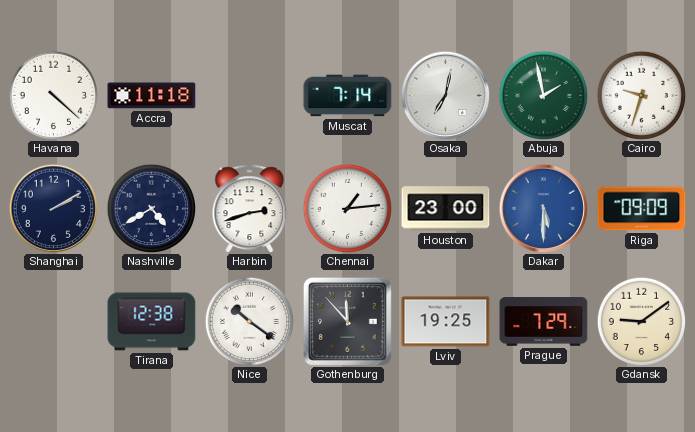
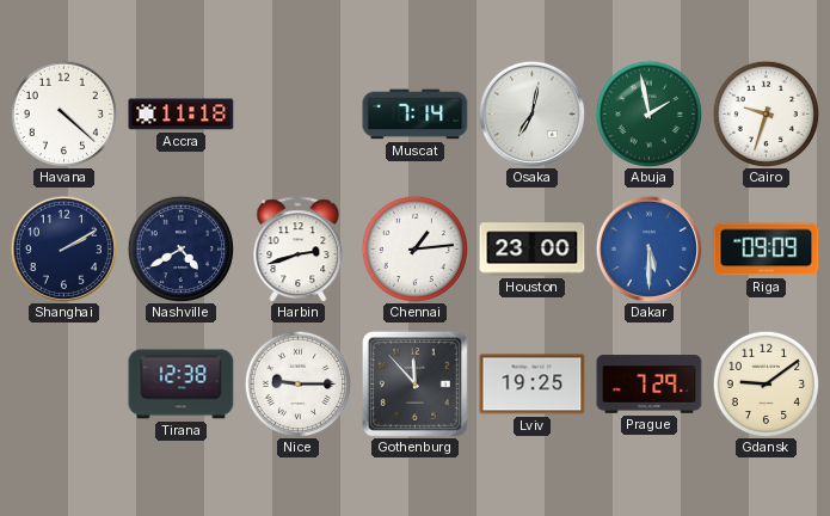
Nice: 10:21 -> 9:15 (297, 383)
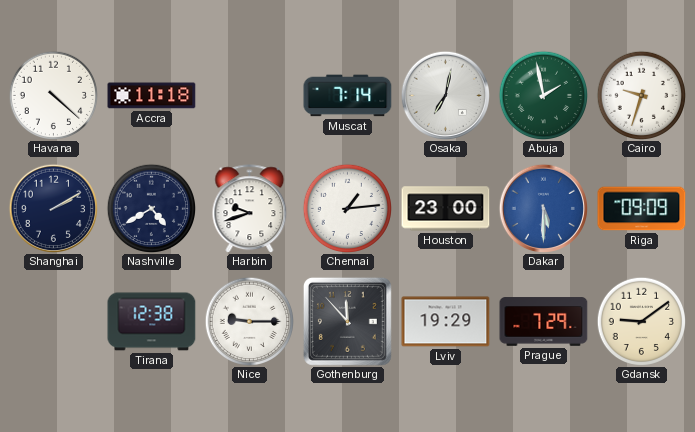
Harbin: 2:42 -> 9:42 (250, 209)
Lviv: 19:25 -> 19:29 (446, 322)
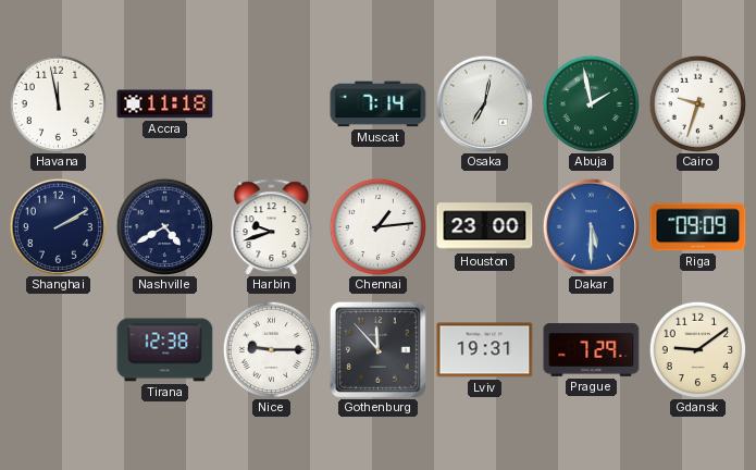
Havana: 4:22 -> 11:58 (58, 103)
Lviv: 19:29 -> 19:31 (485, 350)
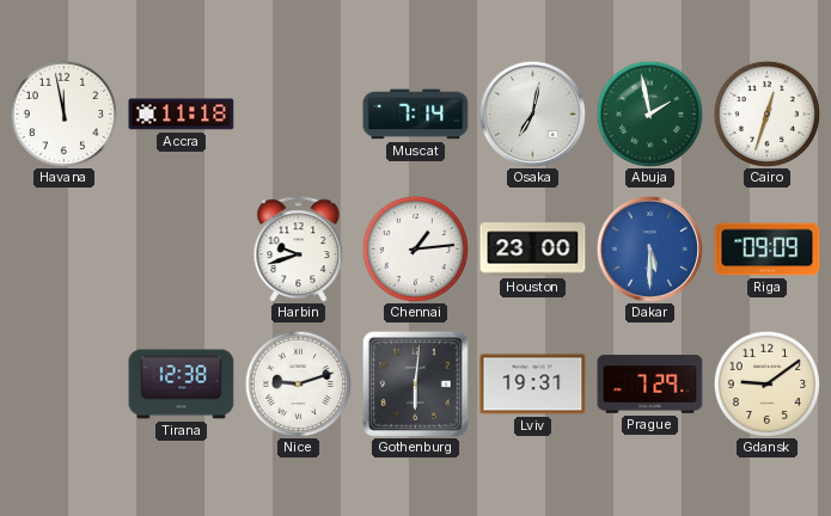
Cairo: 9:33 -> 12:33 (766, 113)
Shanghai: 2:10 -> none (58, 226)
Nashville: 4:40 -> none (164, 226)
Nice: 9:15 -> 9:12 (298, 383)
Gothenburg: 11:53 -> 6:01 (415, 383)
